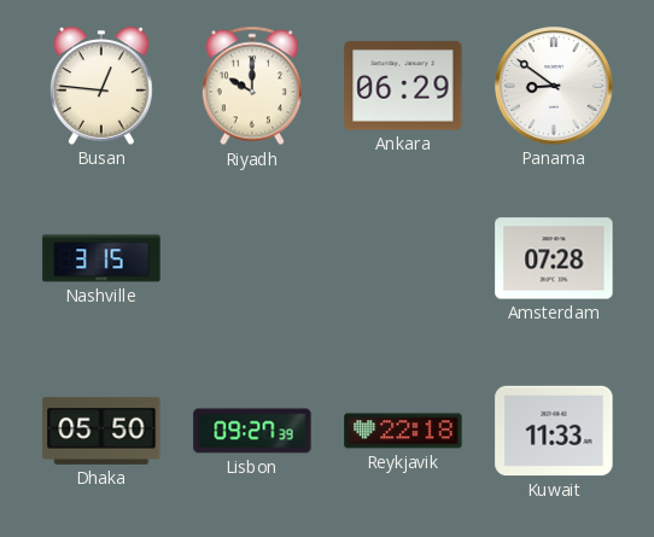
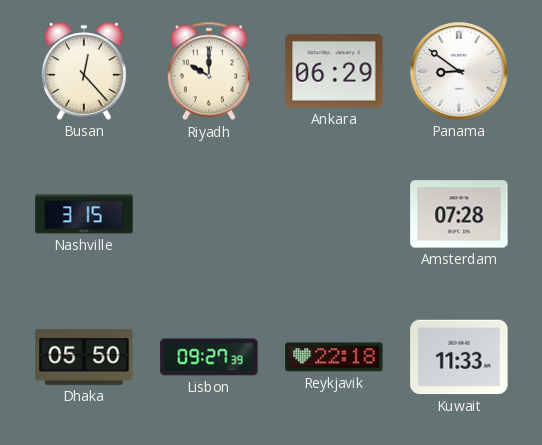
Busan: 12:46 -> 12:23 (85, 71)
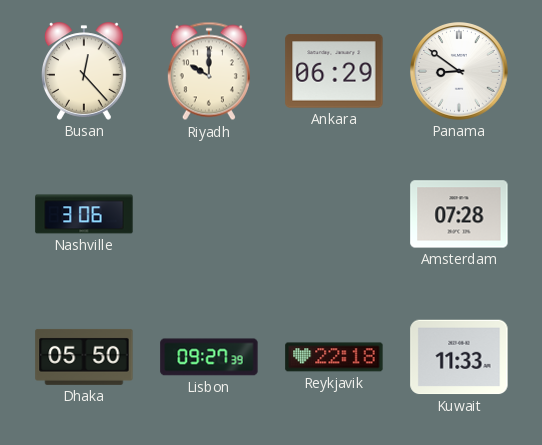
Nashville: 3:15 -> 3:06 (84, 214)
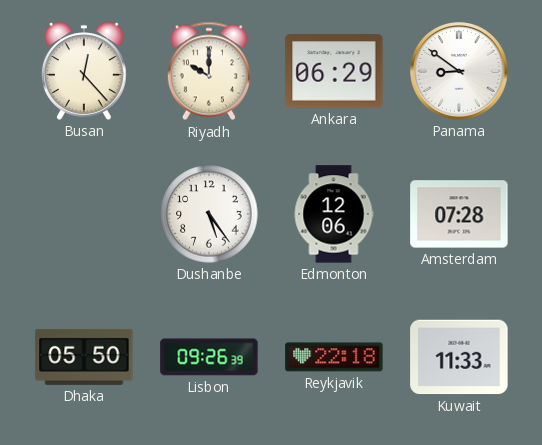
Nashville: 3:06 -> none (84, 214)
Dushanbe: none -> 5:24 (209, 214)
Edmonton: none -> 12:06 (334, 214)
Lisbon: 09:27 -> 09:26 (209, 357)
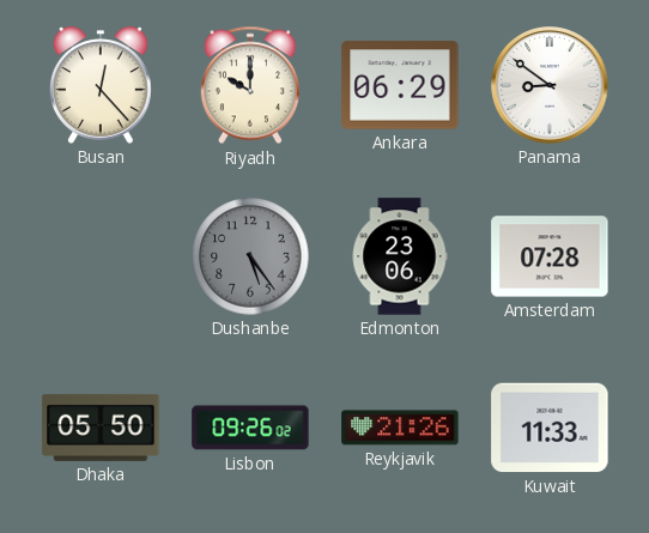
Dushanbe dial: white -> grey (250, 256)
Edmonton: 12:06 -> 23:06 (400, 256)
Lisbon: 09:26:39 -> 09:26:02 (250, 428)
Reykjavik: 22:18 -> 21:26 (400, 428)
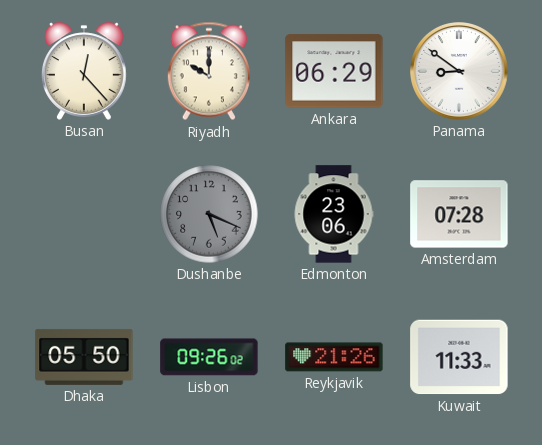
Dushanbe: 5:24 -> 5:19 (209, 214)
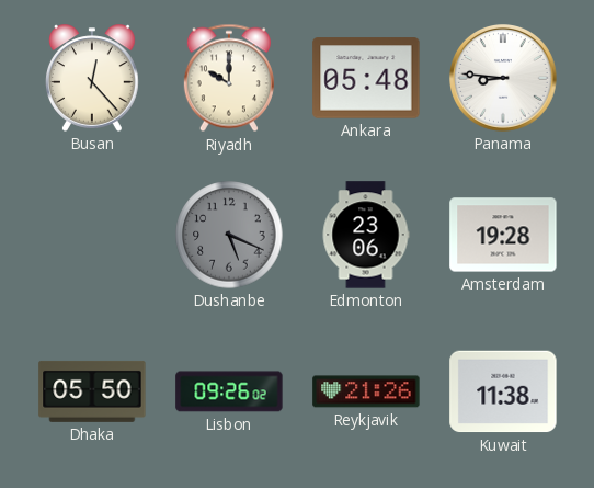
Ankara: 06:29 -> 05:48 (366, 78)
Panama: 8:51 -> 8:46 (504, 79)
Amsterdam: 07:28 -> 19:28 (503, 235)
Kuwait: 11:33 -> 11:38 (503, 391)
